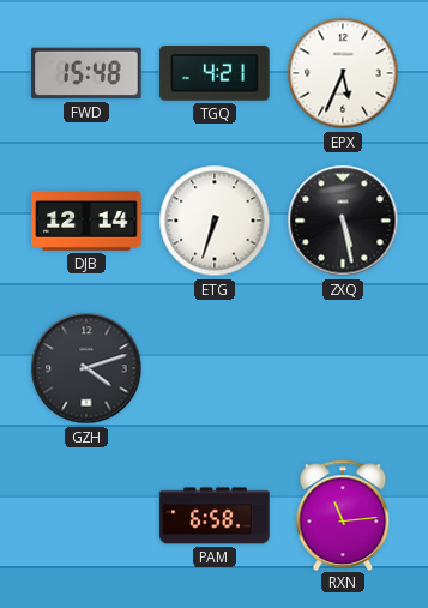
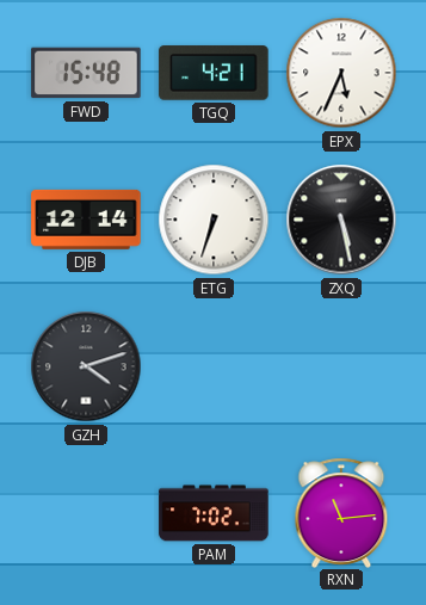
PAM: 6:58 -> 7:02 (214, 513)
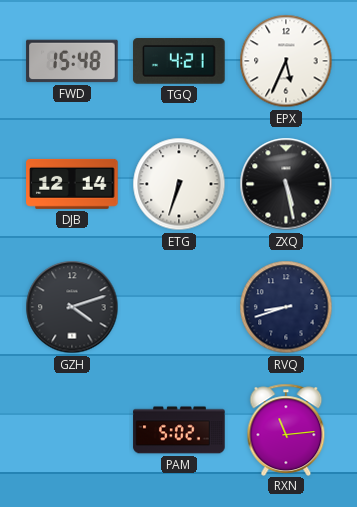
RVQ: none -> 8:42 (286, 307)
PAM: 7:02 -> 5:02 (179, 430)
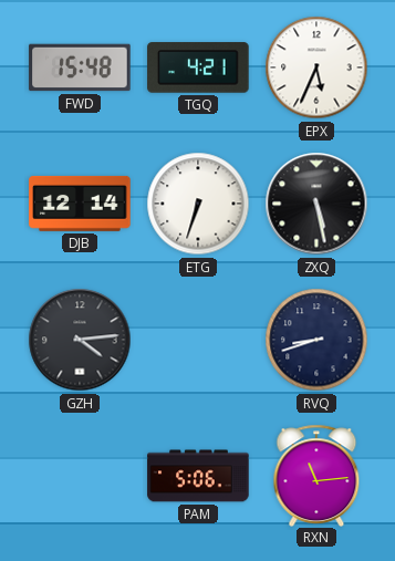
GZH: 4:12 -> 4:14 (80, 340)
PAM: 5:02 -> 5:06 (198, 476)
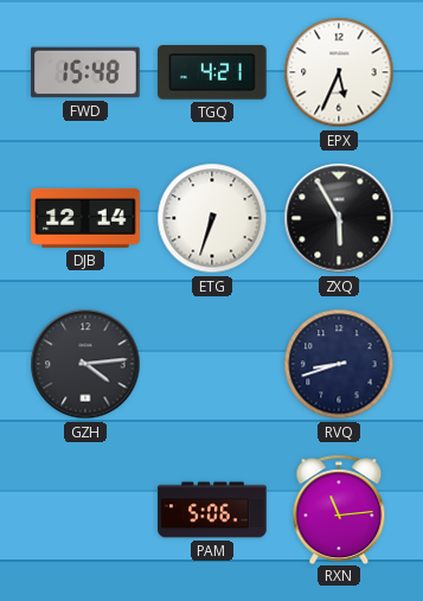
ZXQ: 5:28 -> 5:55 (339, 218)
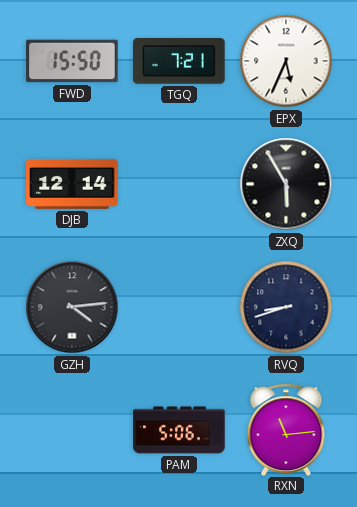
FWD: 15:48 -> 15:50 (72, 61)
TGQ: 4:21 -> 7:21 (179, 61)
ETG: 6:33 -> none (212, 218)
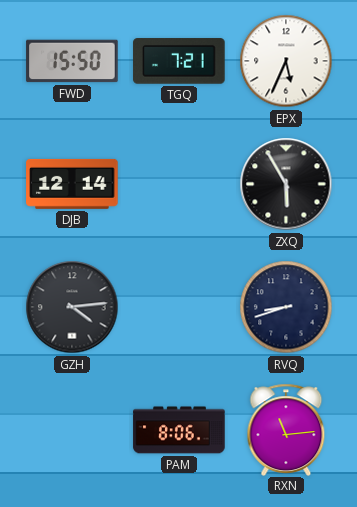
PAM: 5:06 -> 8:06 (179, 430)
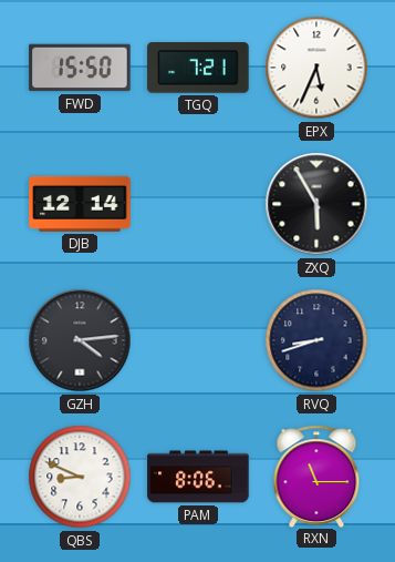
QBS: none -> 8:49 (80, 477)
RXN: 11:14 -> 11:15 (316, 476)
